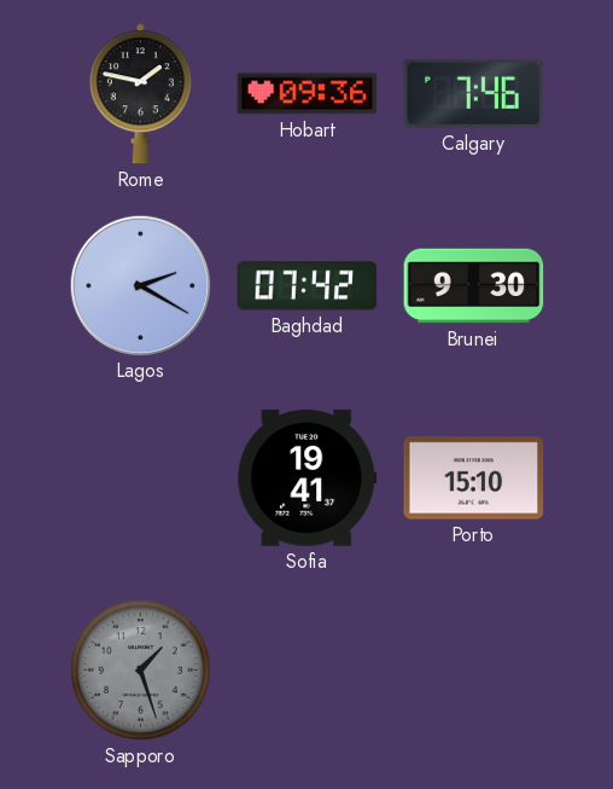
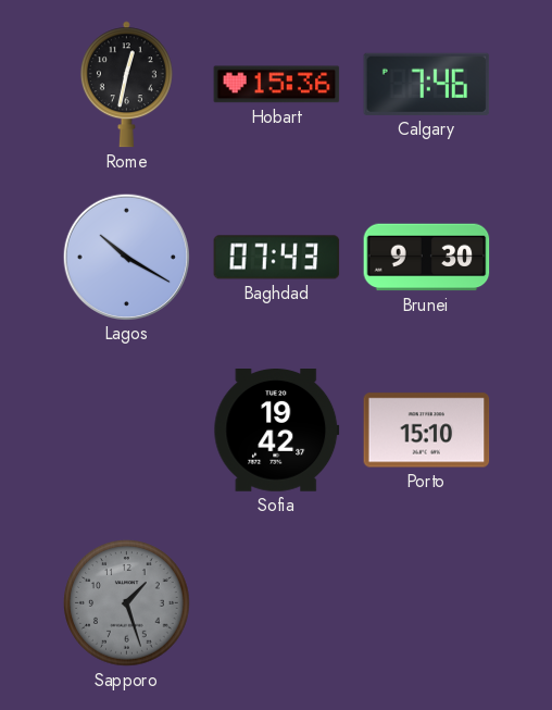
Rome: 1:47 -> 12:32 (126, 85)
Hobart: 09:36 -> 15:36 (277, 85)
Lagos: 2:20 -> 10:20 (126, 257)
Baghdad: 07:42 -> 07:43 (277, 258)
Sofia: 19:41 -> 19:42 (277, 431)
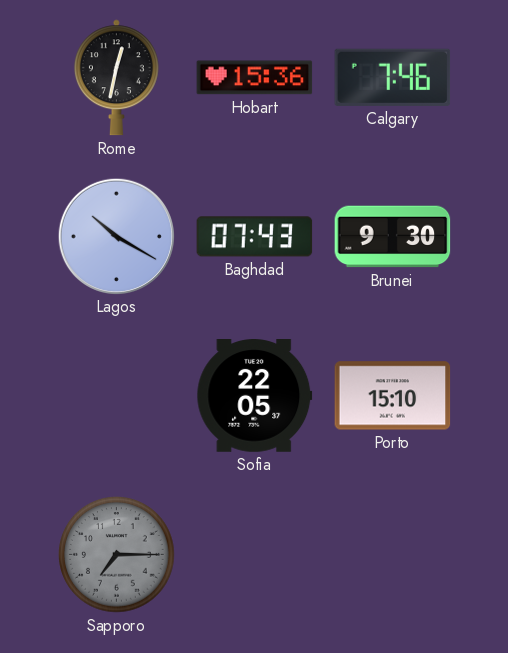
Sofia: 19:42 -> 22:05 (255, 396)
Sapporo: 1:27 -> 7:15 (117, 555)
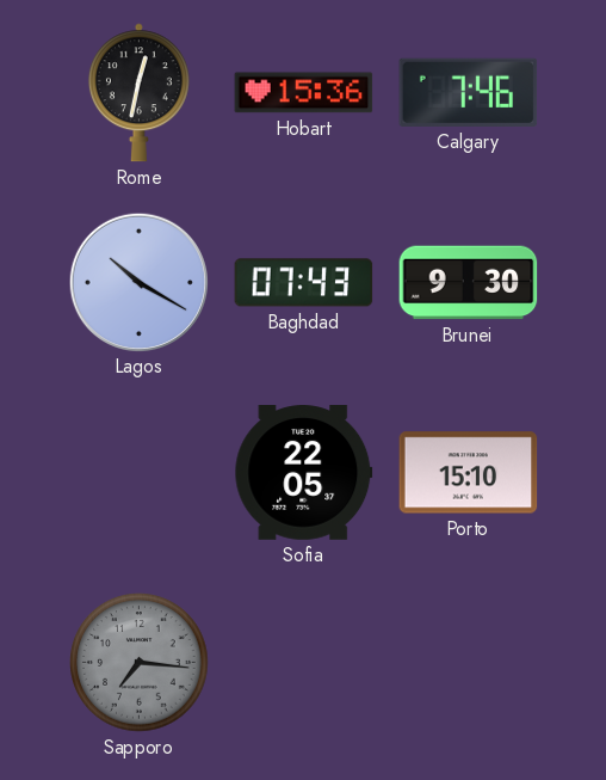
Sapporo: 7:15 -> 7:16 (140, 663)
